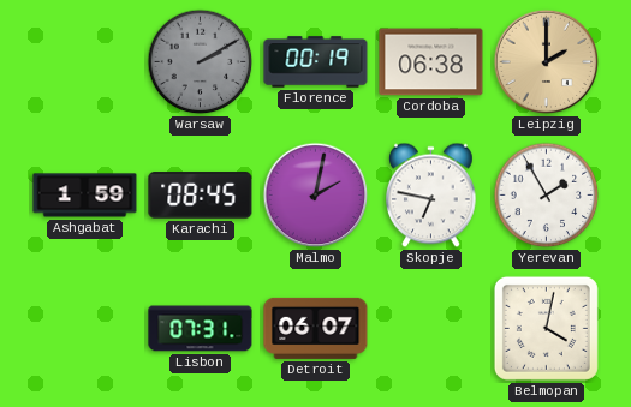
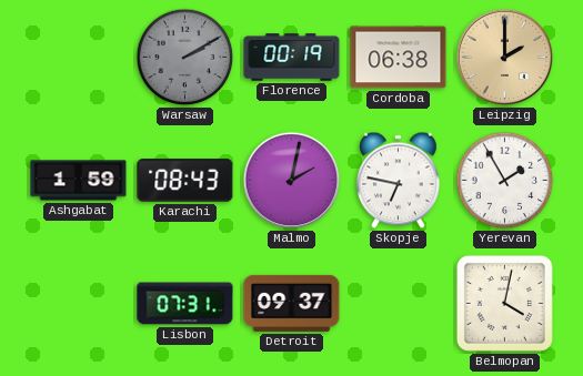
Karachi: 08:45 -> 08:43 (185, 181)
Detroit: 06:07 -> 09:37 (292, 303)
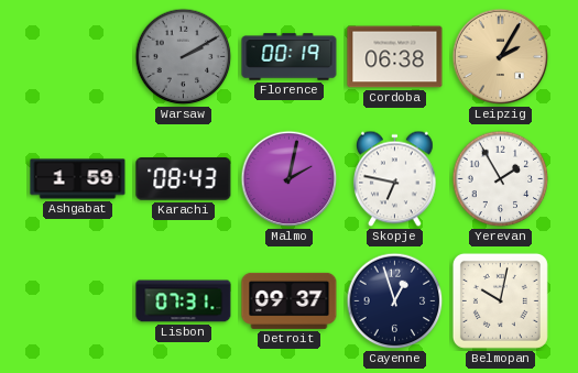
Leipzig: 2:00 -> 2:05 (501, 57)
Cayenne: none -> 12:57 (395, 301)
Belmopan: 4:02 -> 10:02 (500, 300)
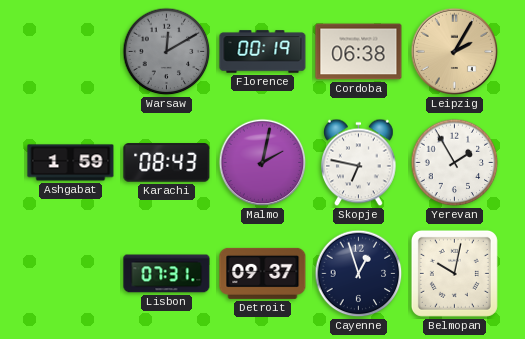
Warsaw: 2:10 -> 12:10 (167, 52)
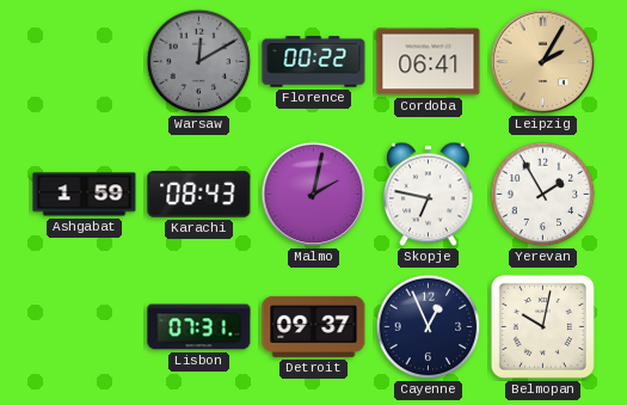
Florence: 00:19 -> 00:22 (314, 62)
Cordoba: 06:38 -> 06:41 (429, 62)
Cayenne: 12:57 -> 12:56 (429, 327)
